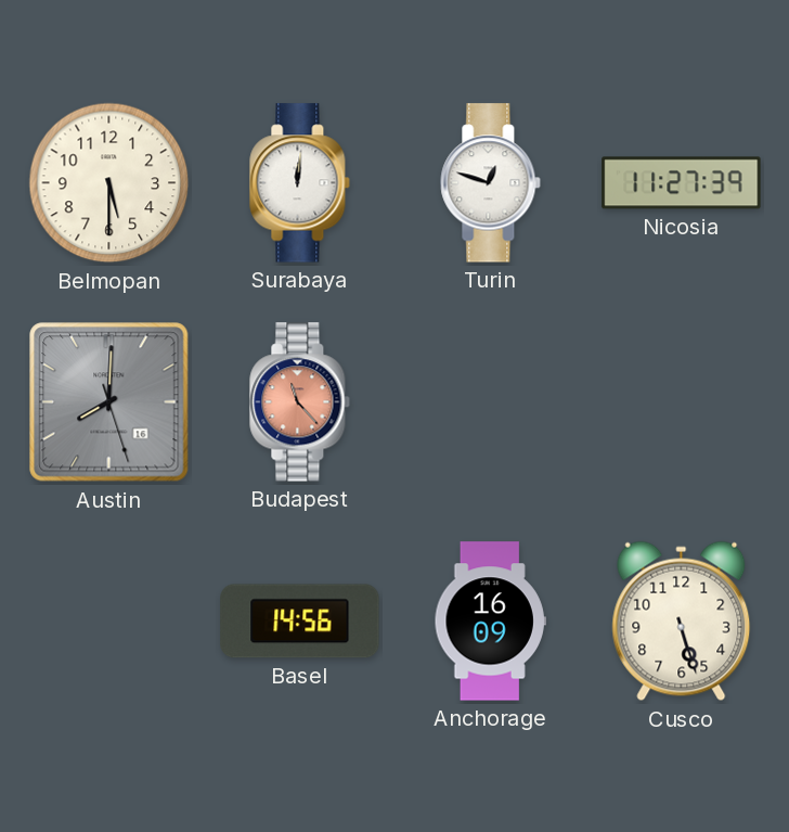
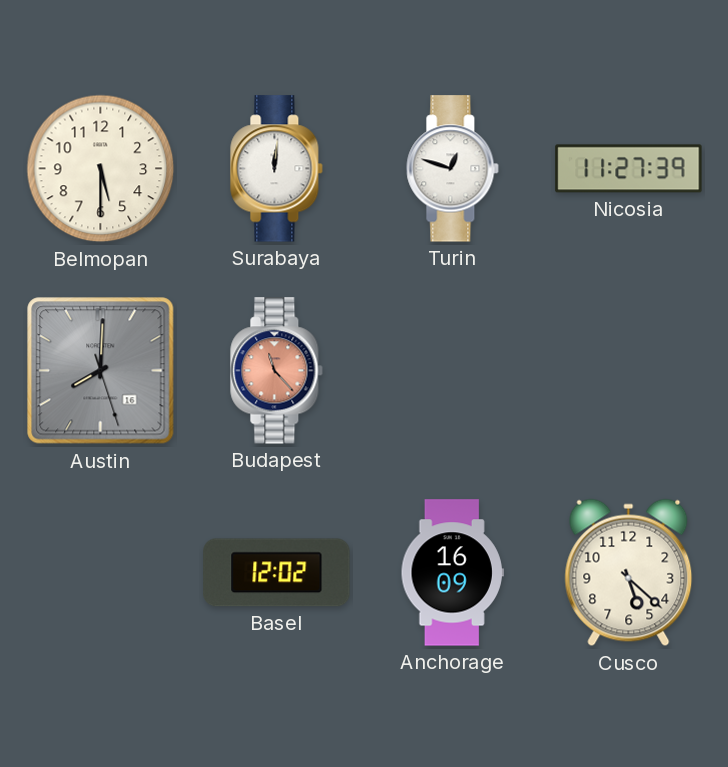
Basel: 14:56 -> 12:02 (277, 573)
Cusco: 5:27 -> 5:22 (629, 573)
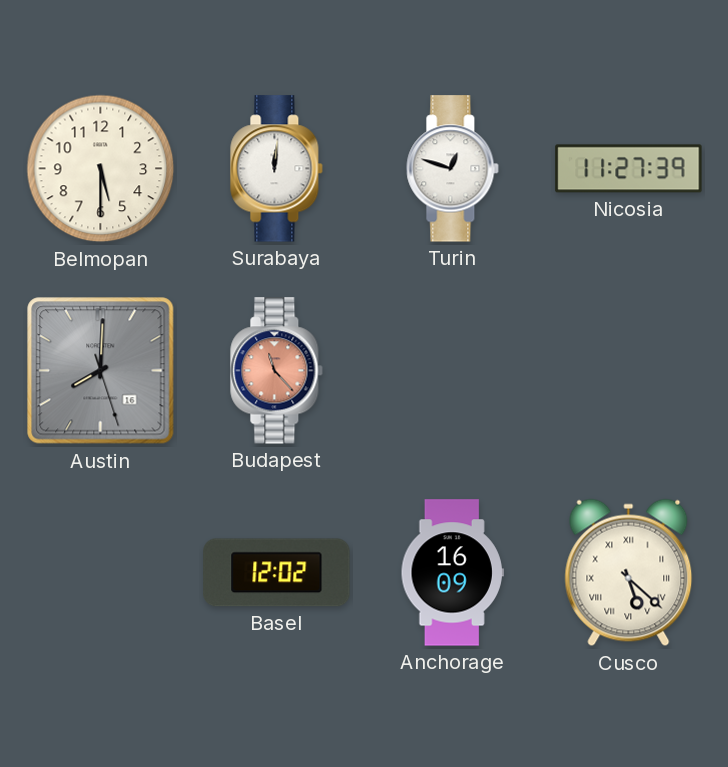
Cusco numerals: Arabic -> Roman (629, 573)
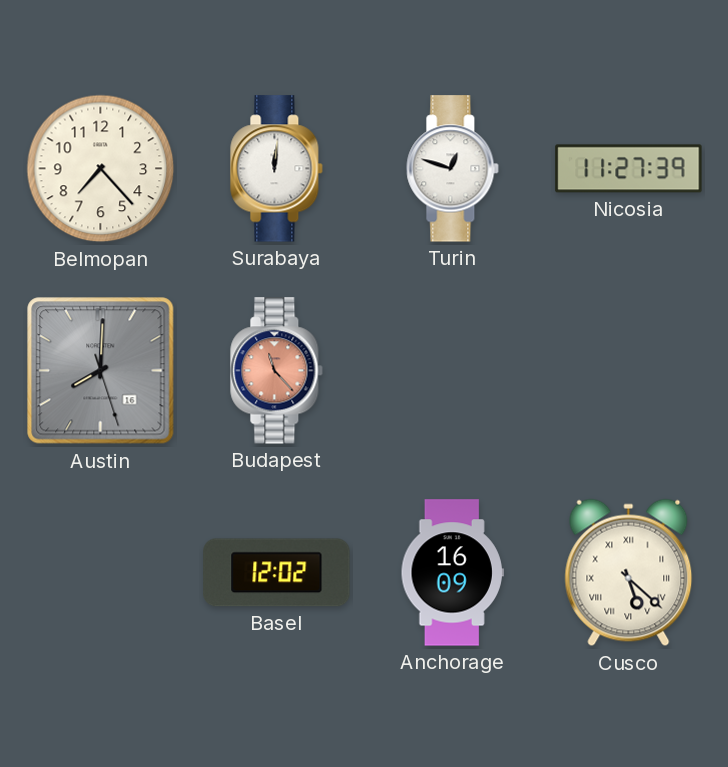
Belmopan: 5:30 -> 7:23 (101, 169)
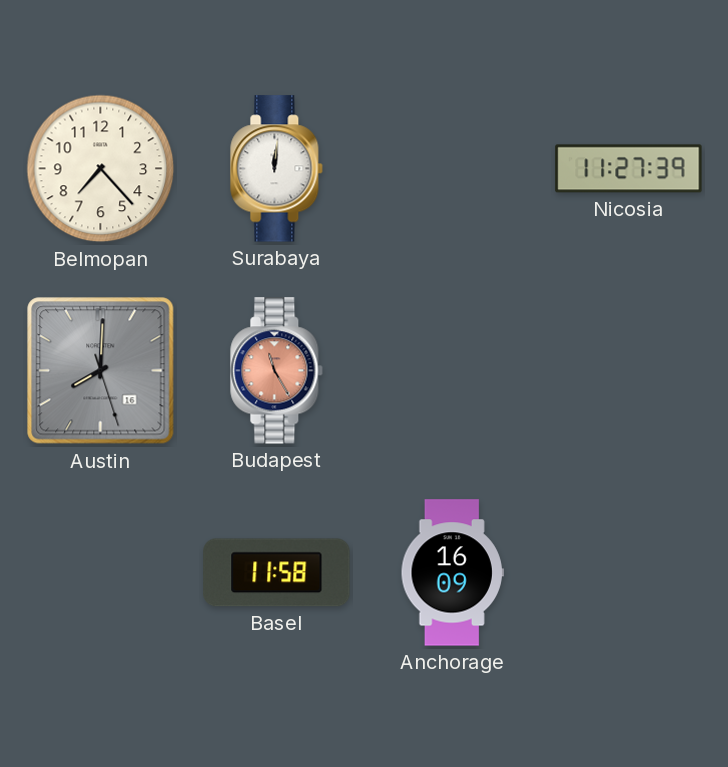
Turin: 12:48 -> none (453, 169)
Budapest: 11:23 -> 11:25 (277, 371)
Basel: 12:02 -> 11:58 (277, 573)
Cusco: 5:22 -> none (629, 573)
